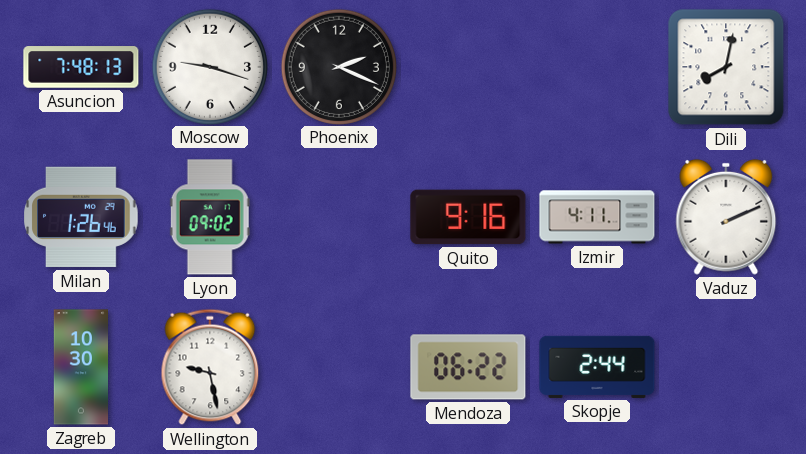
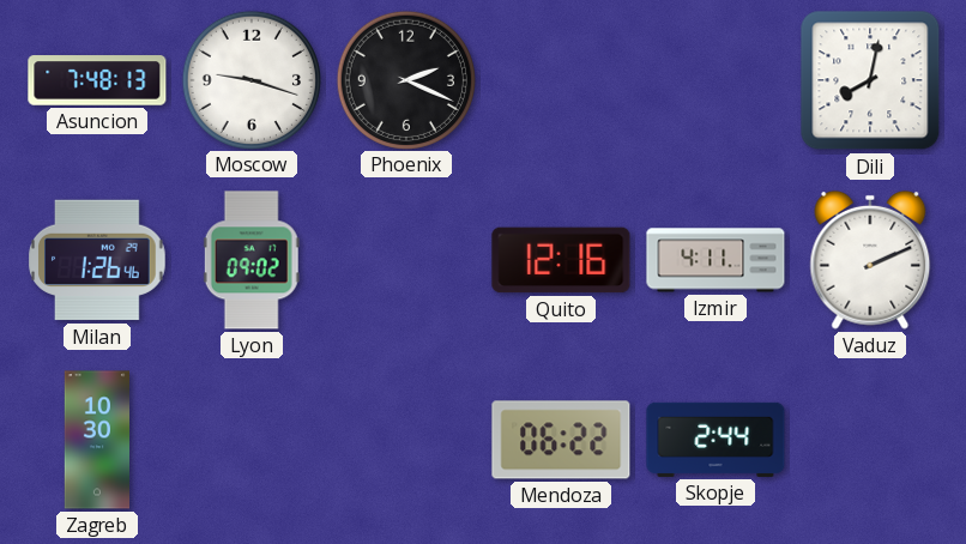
Quito: 9:16 -> 12:16 (561, 260)
Wellington: 9:28 -> none (210, 367)
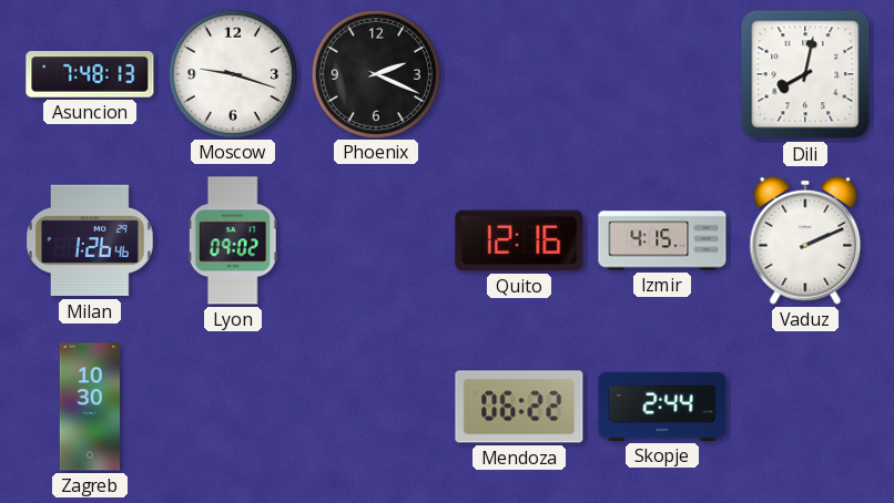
Izmir: 4:11 -> 4:15 (662, 240)
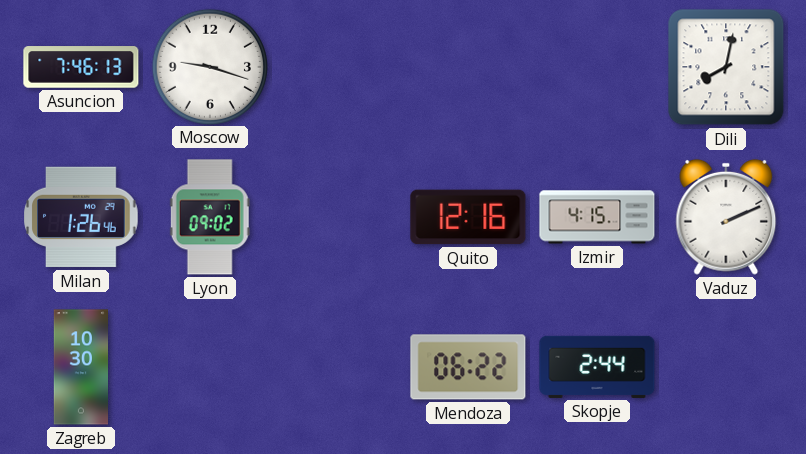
Asuncion: 7:48 -> 7:46 (81, 67)
Phoenix: 2:19 -> none (375, 73)
